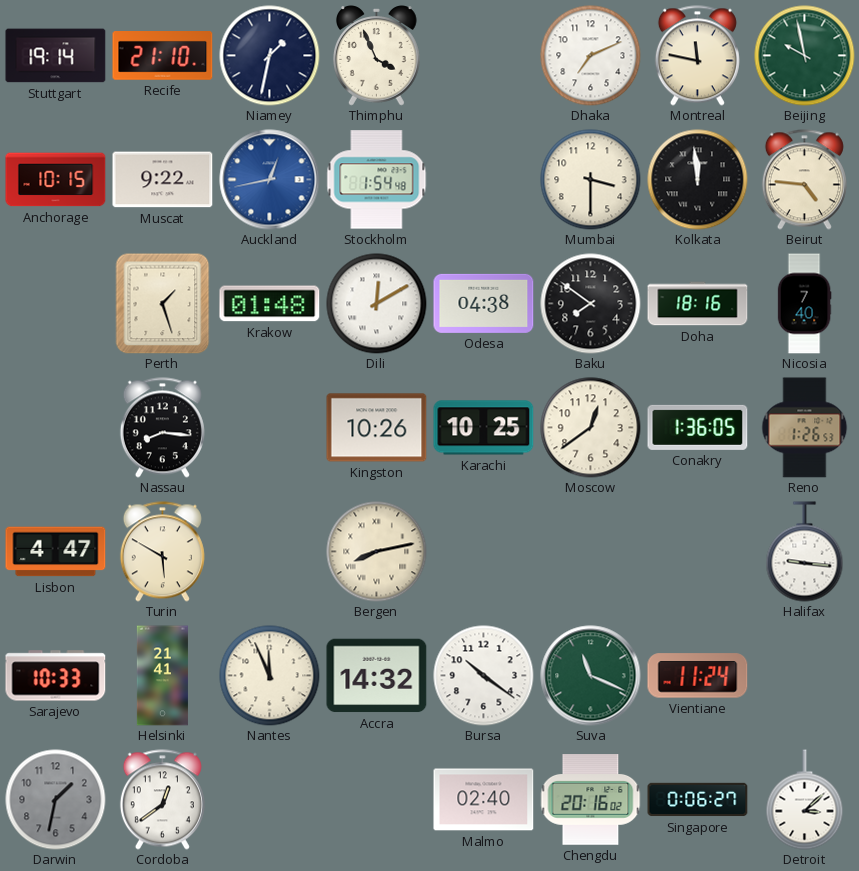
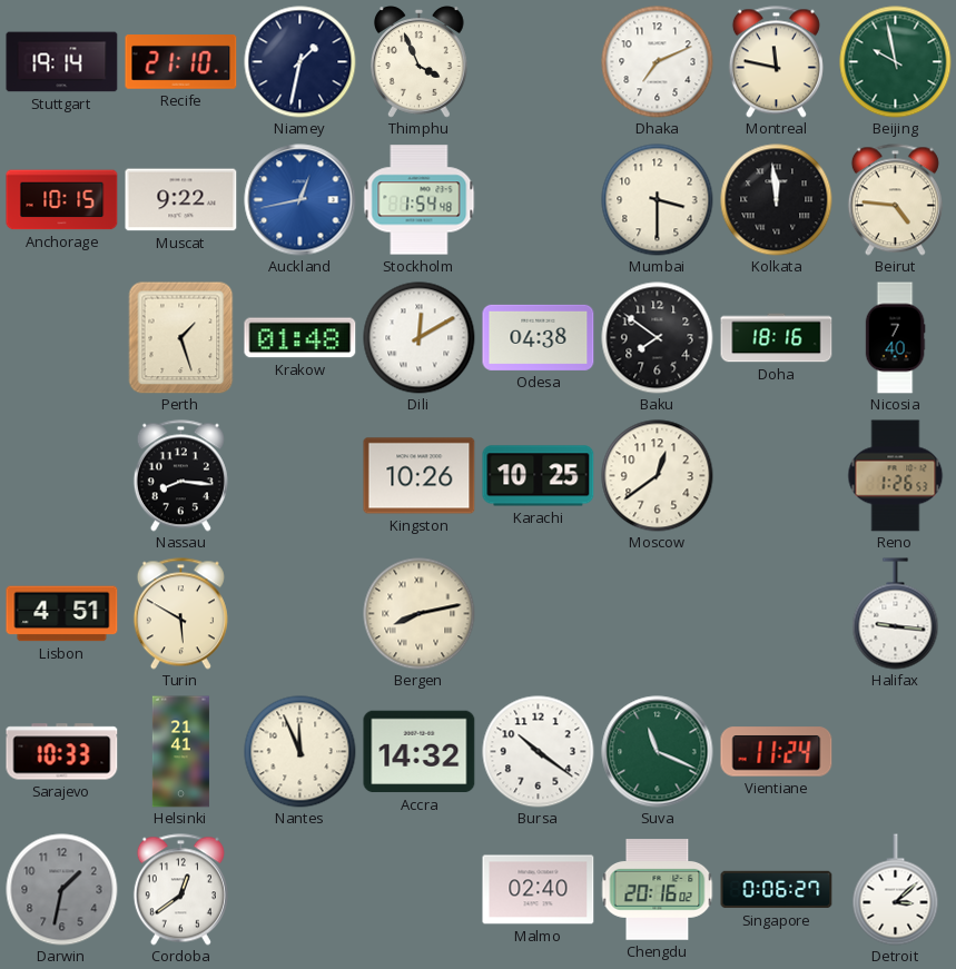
Conakry: 1:36 -> none (698, 427)
Lisbon: 4:47 -> 4:51 (62, 614)
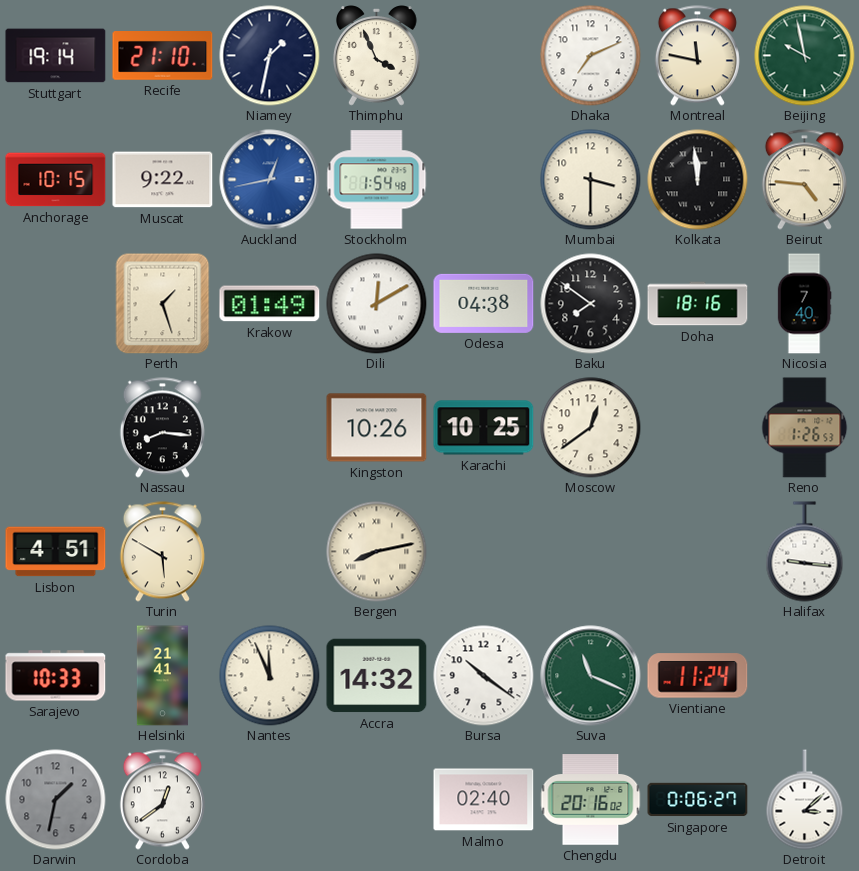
Krakow: 01:48 -> 01:49 (270, 304)
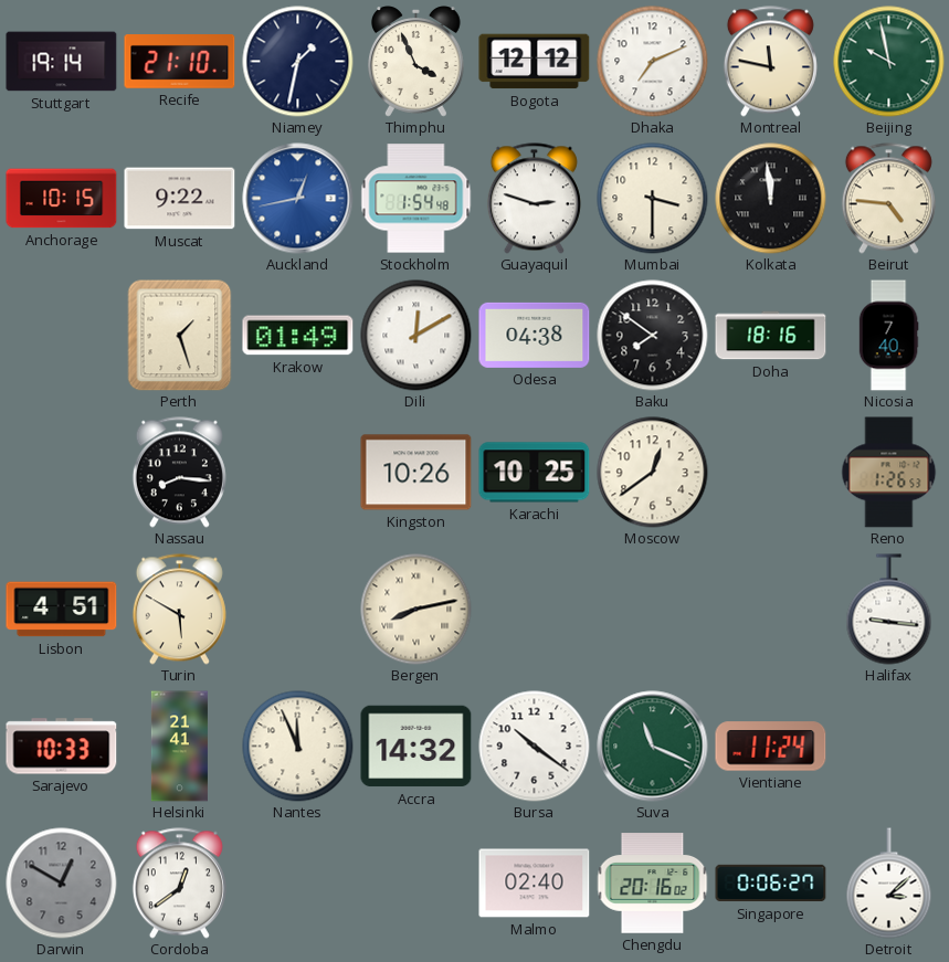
Bogota: none -> 12:12 (535, 62)
Guayaquil: none -> 2:48 (534, 199)
Darwin: 1:32 -> 12:50 (62, 884)
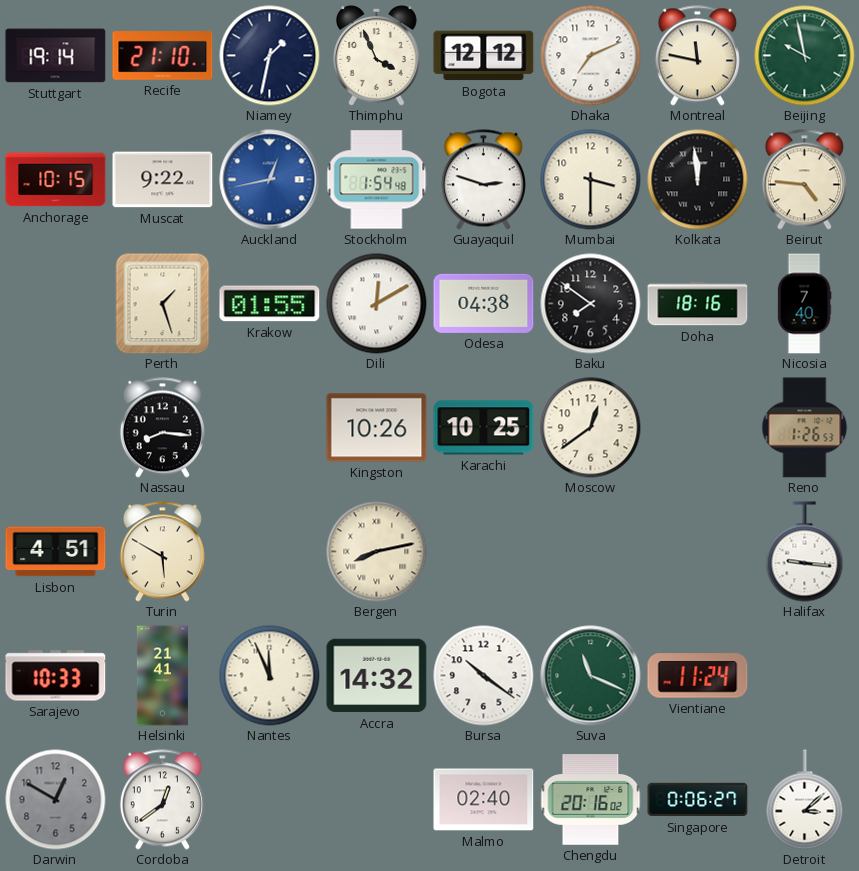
Krakow: 01:49 -> 01:55 (270, 304)
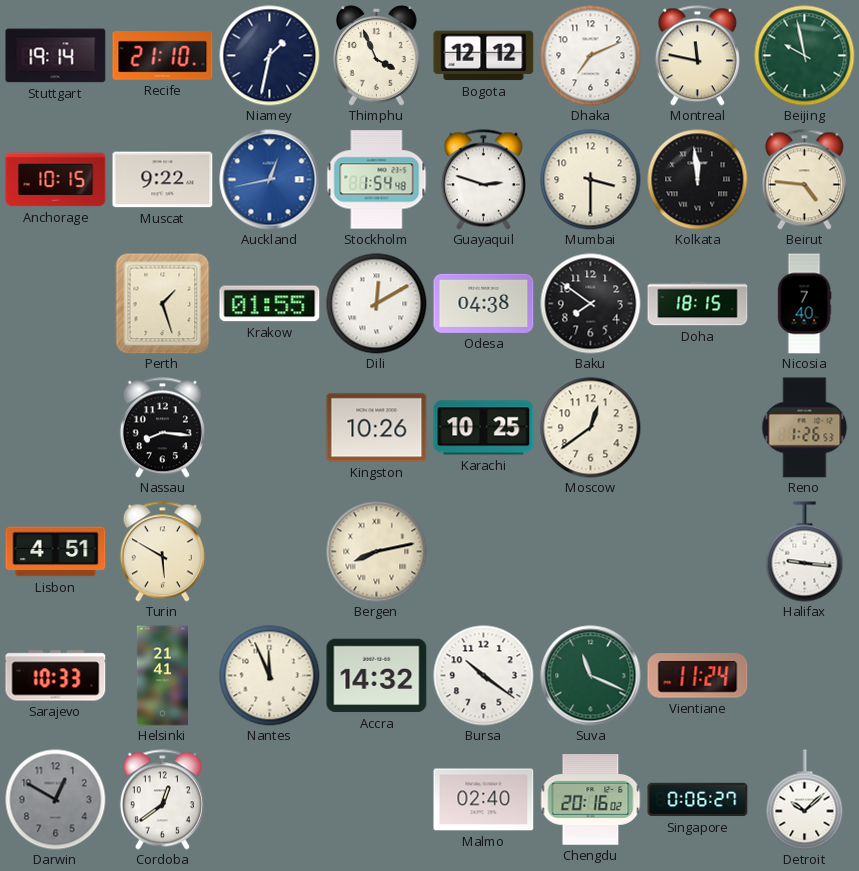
Doha: 18:16 -> 18:15 (698, 304)
Detroit: 3:08 -> 10:08 (805, 800)
